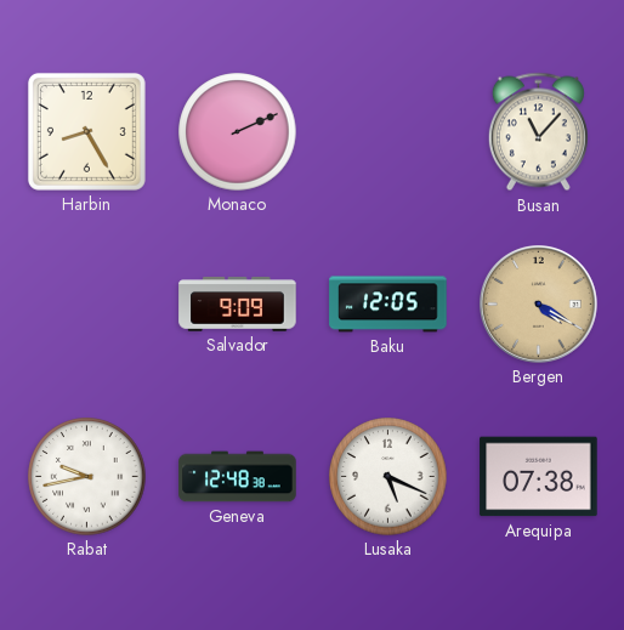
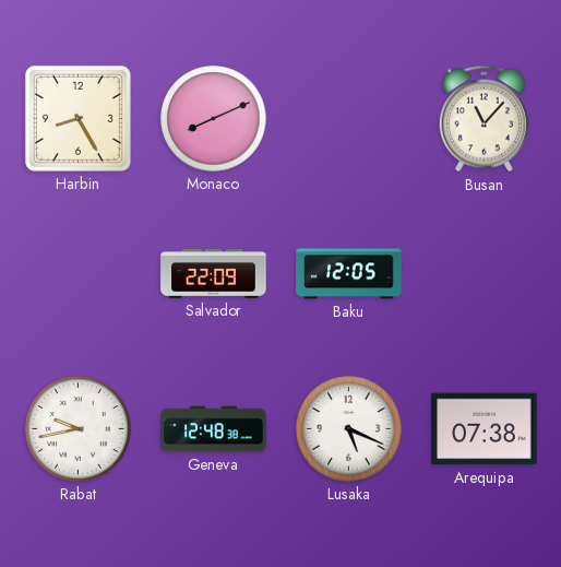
Monaco: 2:11 -> 8:11 (214, 119)
Salvador: 9:09 -> 22:09 (214, 274)
Bergen: 4:20 -> none (539, 305)
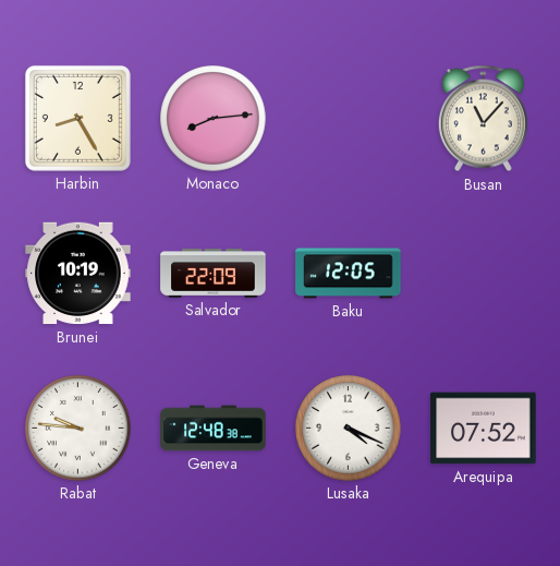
Monaco: 8:11 -> 8:14 (214, 119)
Brunei: none -> 10:19 (78, 274)
Rabat: 9:43 -> 9:46 (78, 429)
Lusaka: 5:19 -> 4:19 (349, 429)
Arequipa: 07:38 -> 07:52 (484, 429)
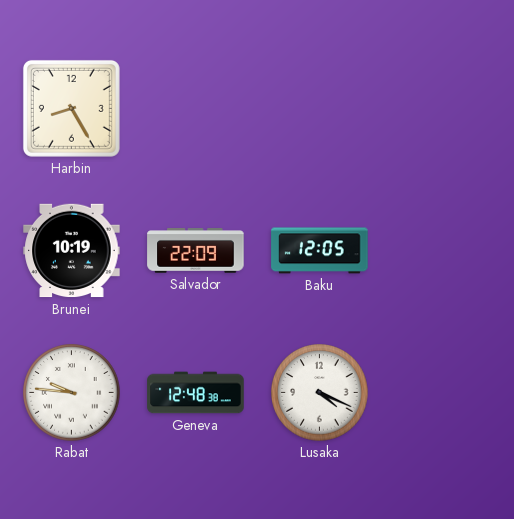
Monaco: 8:14 -> none (214, 119)
Busan: 11:07 -> none (483, 119)
Arequipa: 07:52 -> none (484, 429)
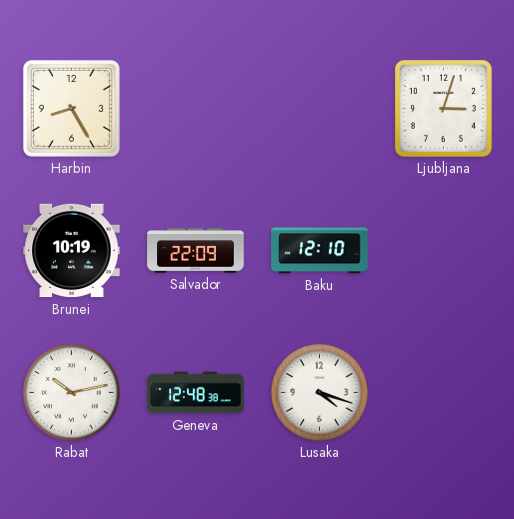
Ljubljana: none -> 3:03 (443, 108)
Baku: 12:05 -> 12:10 (320, 251)
Rabat: 9:46 -> 10:13 (72, 393)
Lusaka: 4:19 -> 4:18 (320, 393)
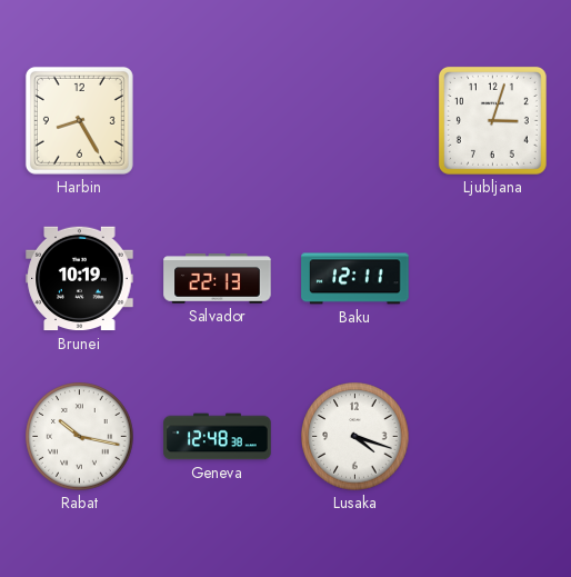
Salvador: 22:09 -> 22:13 (218, 279)
Baku: 12:10 -> 12:11 (355, 279)
Rabat: 10:13 -> 10:17 (80, 437)
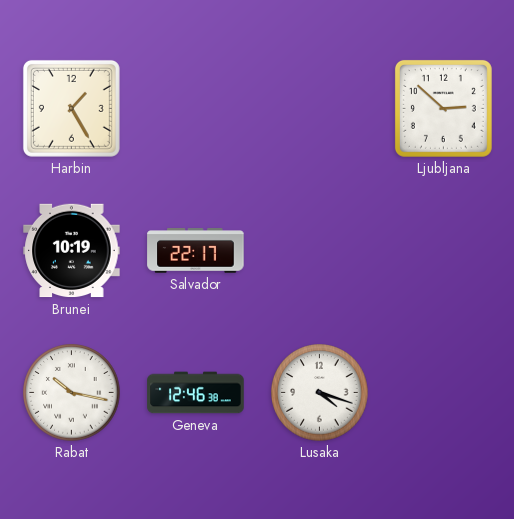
Harbin: 8:25 -> 1:25 (71, 108)
Ljubljana: 3:03 -> 2:52 (443, 108)
Salvador: 22:13 -> 22:17 (196, 251)
Baku: 12:11 -> none (355, 279)
Geneva: 12:48 -> 12:46 (196, 393)
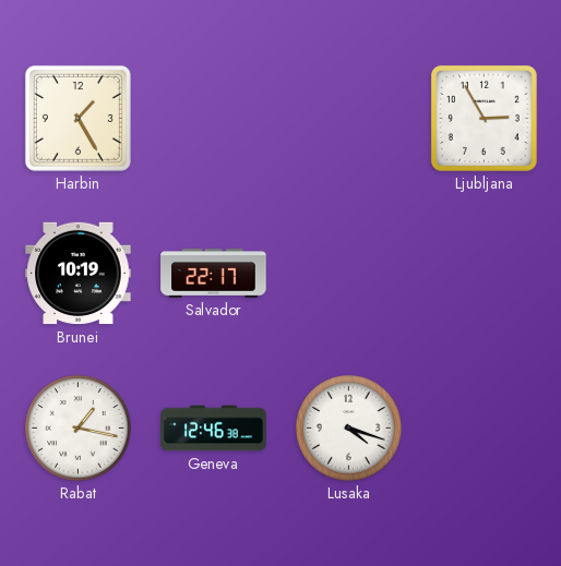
Ljubljana: 2:52 -> 2:55 (484, 118)
Rabat: 10:17 -> 1:17 (79, 429)
